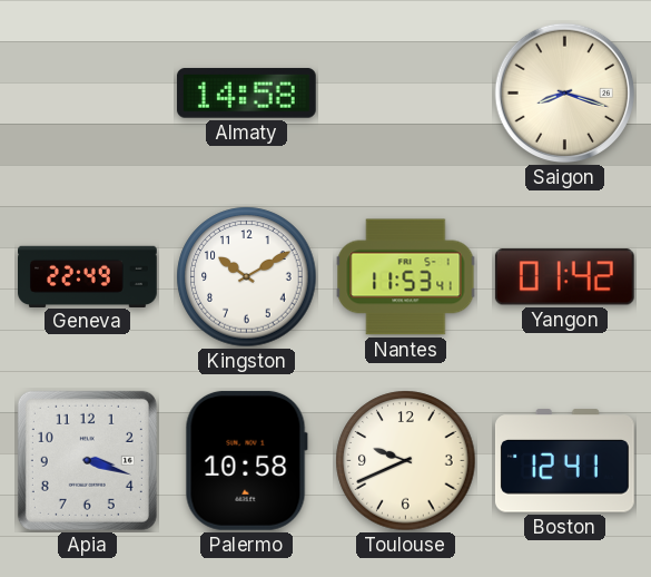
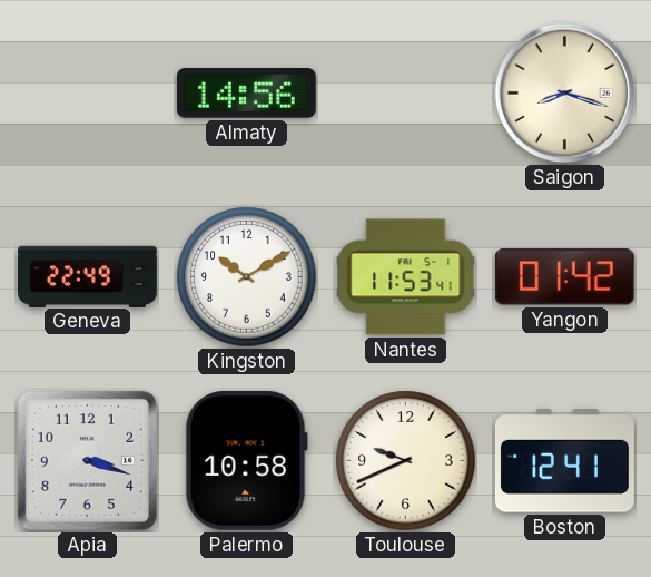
Almaty: 14:58 -> 14:56 (246, 94)
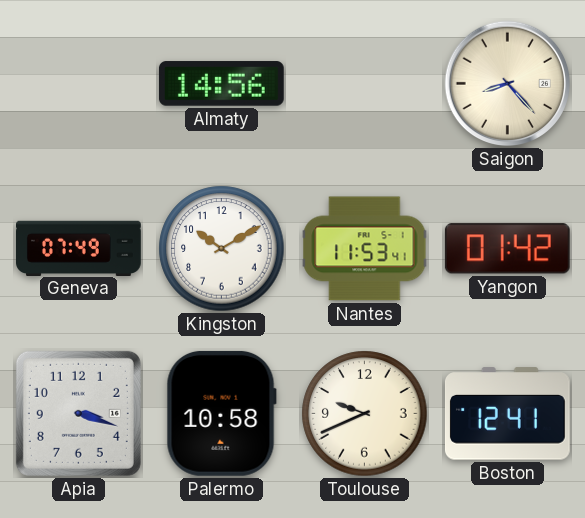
Saigon: 8:18 -> 8:23 (508, 84)
Geneva: 22:49 -> 07:49 (79, 248)
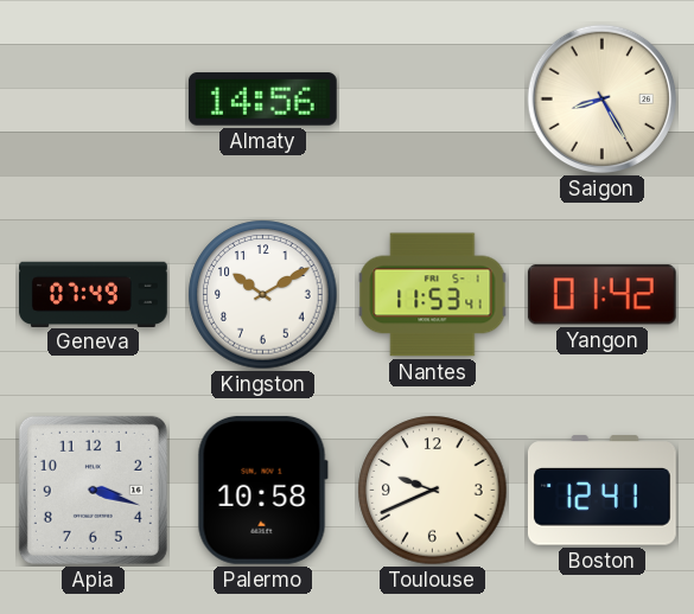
Saigon: 8:23 -> 8:25 (603, 100)
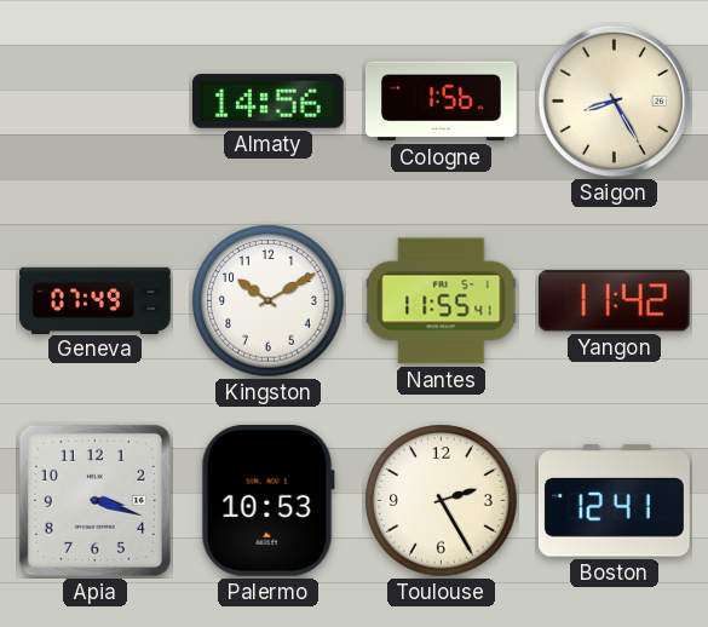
Cologne: none -> 1:56 (442, 102)
Nantes: 11:53 -> 11:55 (442, 301)
Yangon: 01:42 -> 11:42 (614, 301)
Palermo: 10:58 -> 10:53 (267, 500)
Toulouse: 9:41 -> 2:25 (442, 501)
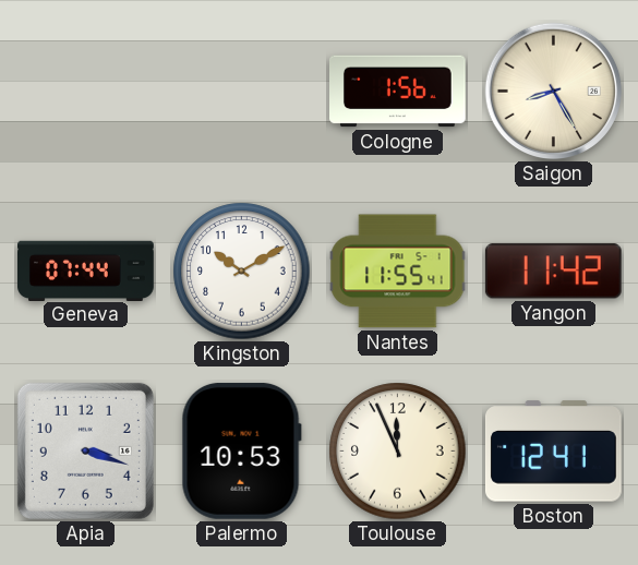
Almaty: 14:56 -> none (267, 102)
Geneva: 07:49 -> 07:44 (86, 271)
Toulouse: 2:25 -> 11:56 (398, 452)
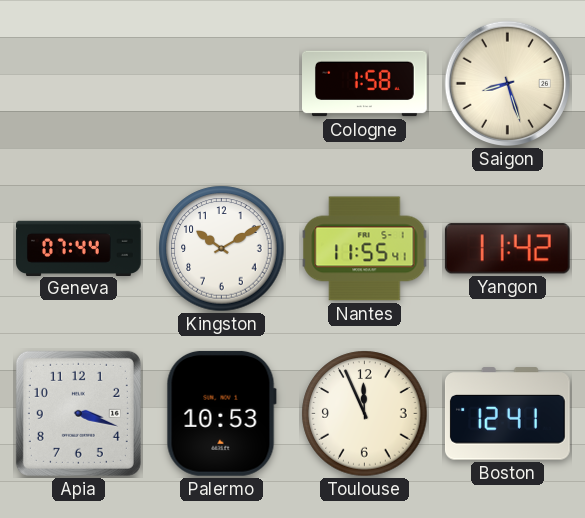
Cologne: 1:56 -> 1:58 (365, 84)
Saigon: 8:25 -> 8:27 (508, 84)
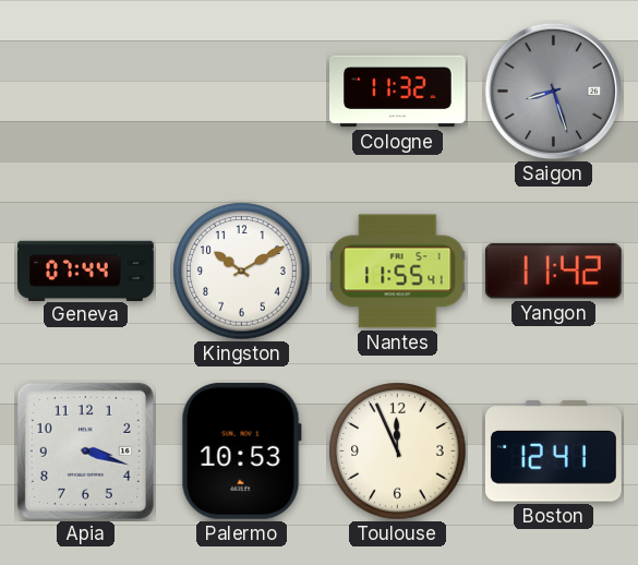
Cologne: 1:58 -> 11:32 (398, 92)
Saigon dial: cream -> grey (554, 92)
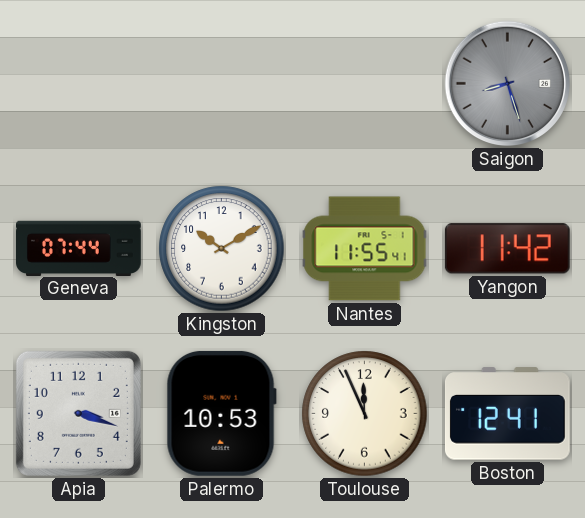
Cologne: 11:32 -> none (398, 92)
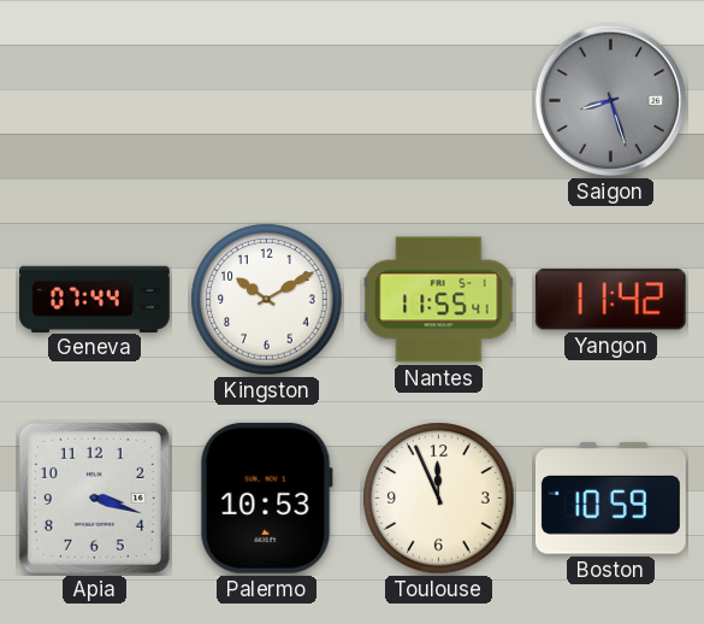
Boston: 12:41 -> 10:59 (610, 499)
